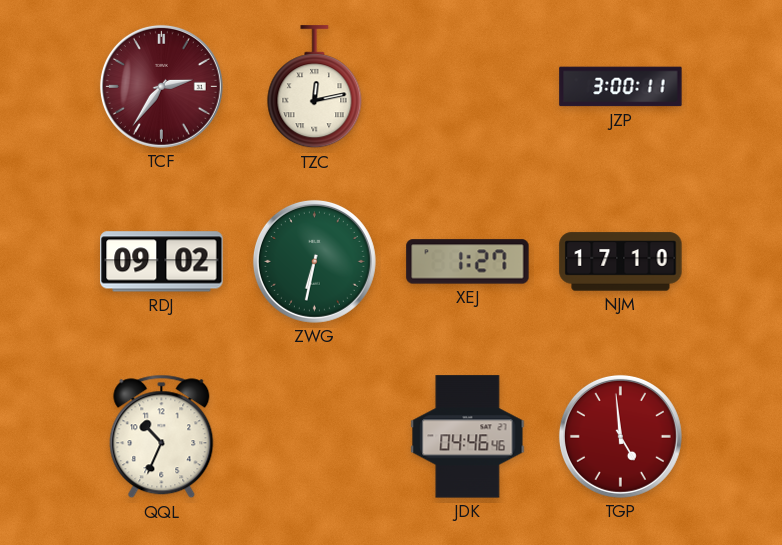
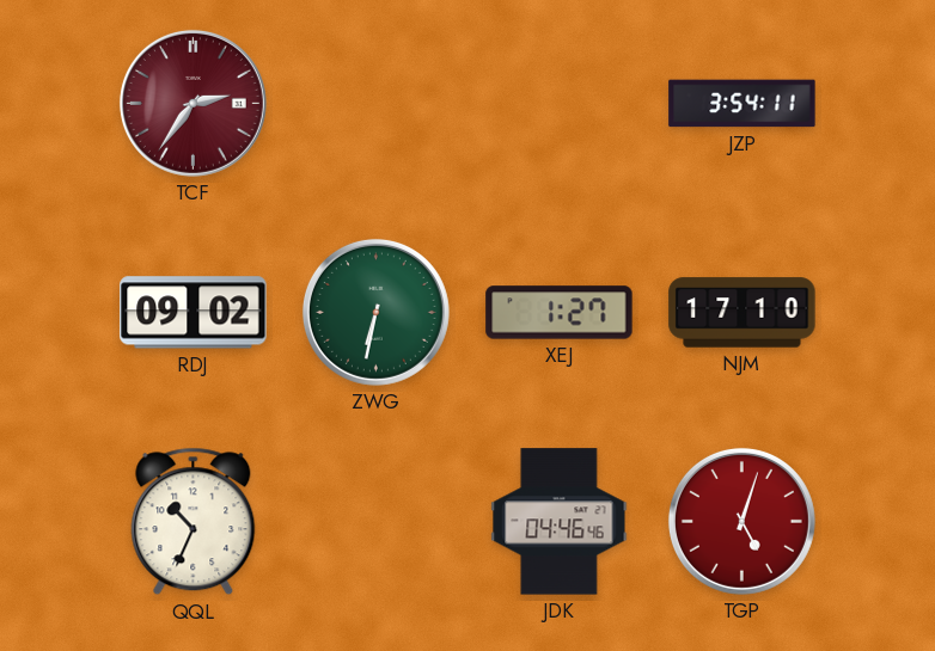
TZC: 12:13 -> none (315, 87)
JZP: 3:00 -> 3:54 (742, 104)
TGP: 4:59 -> 5:03 (741, 521)
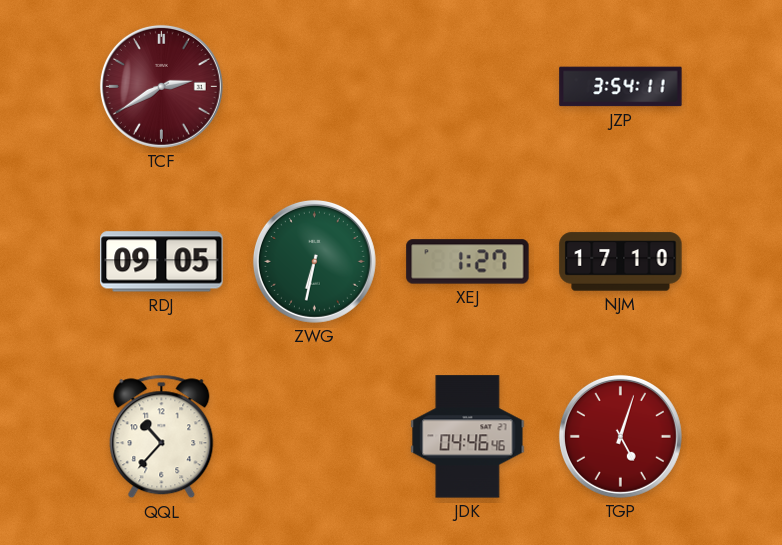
TCF: 2:36 -> 2:40 (161, 86)
RDJ: 09:02 -> 09:05 (162, 262)
QQL: 10:34 -> 10:37 (162, 437)
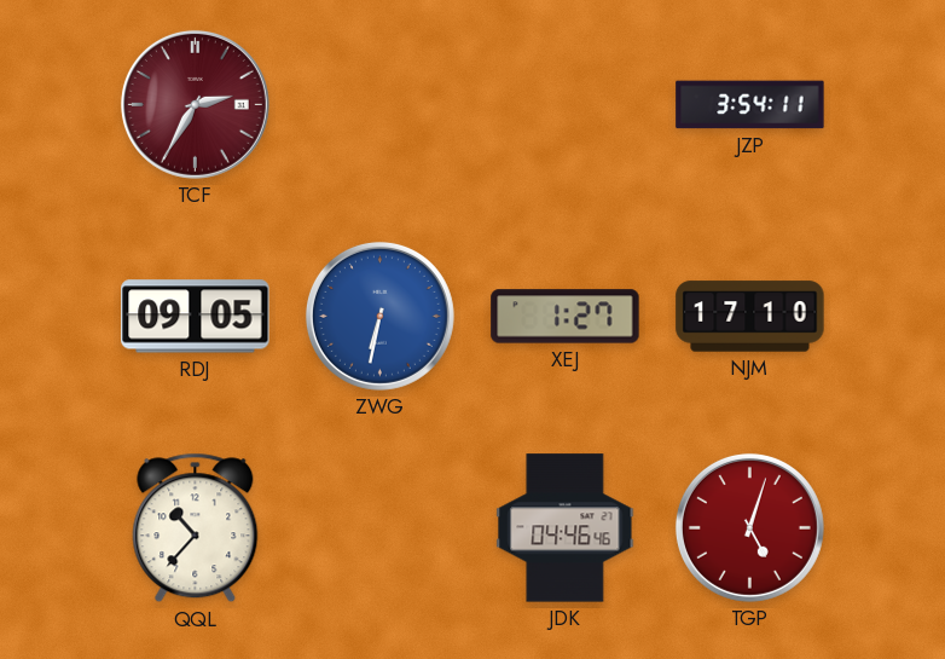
TCF: 2:40 -> 2:35 (195, 104)
ZWG dial: green -> blue (379, 316)
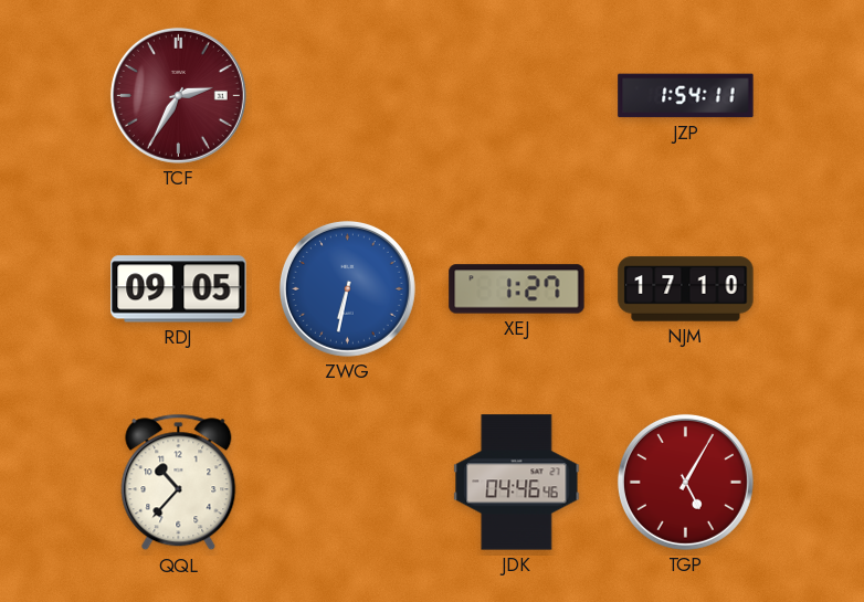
JZP: 3:54 -> 1:54 (686, 96)
TGP: 5:03 -> 5:05 (685, 482)
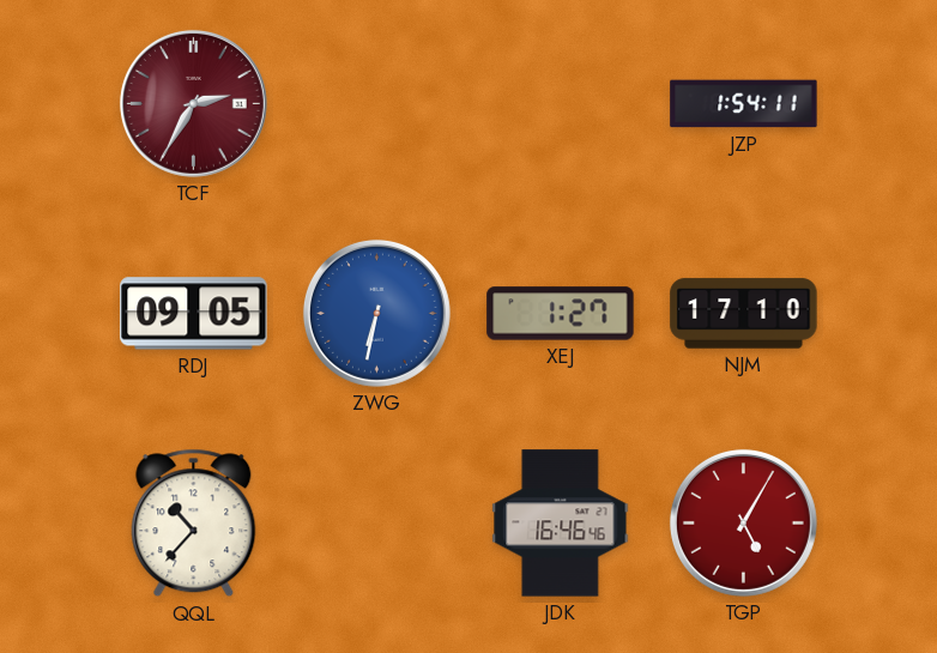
JDK: 04:46 -> 16:46 (561, 524)
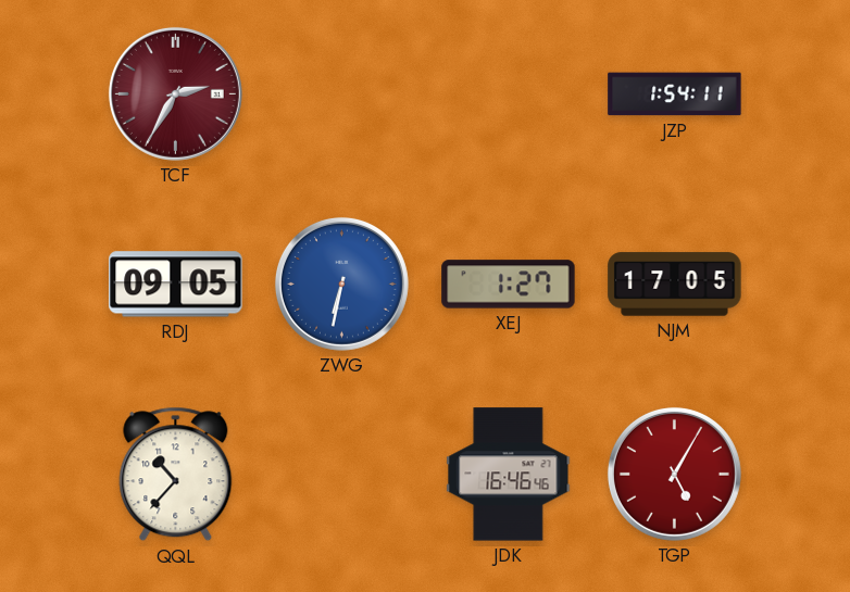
NJM: 17:10 -> 17:05 (675, 285)
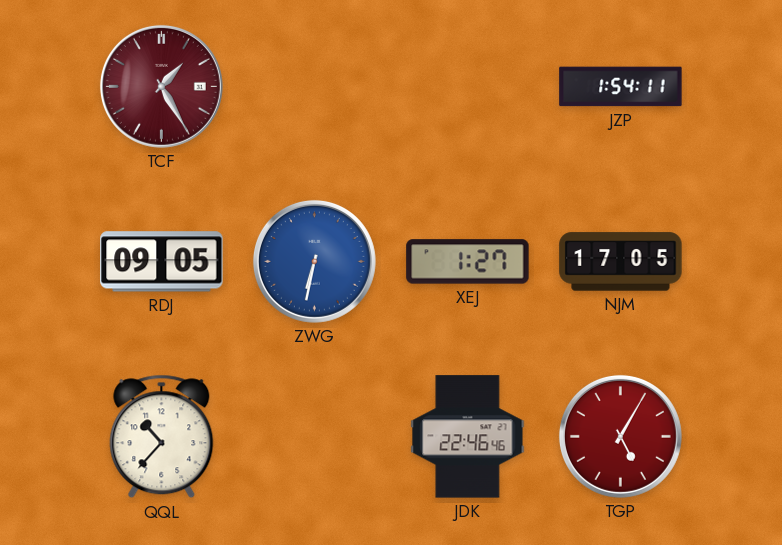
TCF: 2:35 -> 1:25 (161, 86)
JDK: 16:46 -> 22:46 (468, 437)
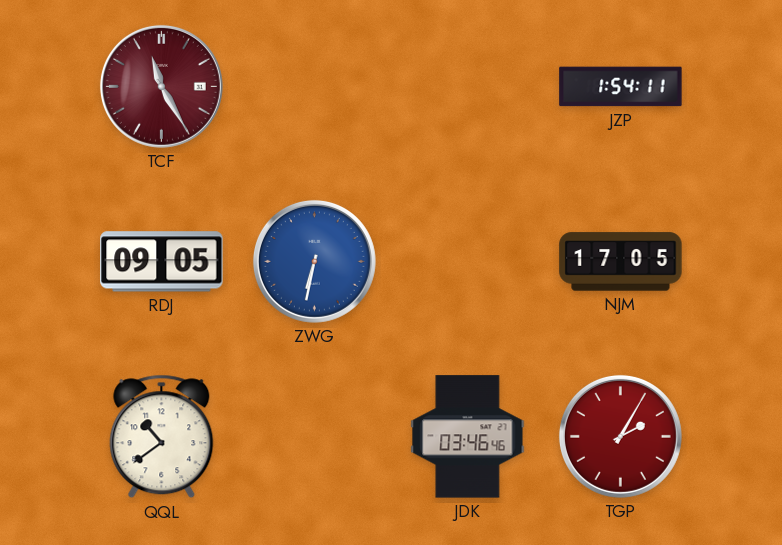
TCF: 1:25 -> 11:25 (161, 86)
XEJ: 1:27 -> none (468, 262)
QQL: 10:37 -> 10:39 (162, 437)
JDK: 22:46 -> 03:46 (468, 437)
TGP: 5:05 -> 2:05 (620, 436)
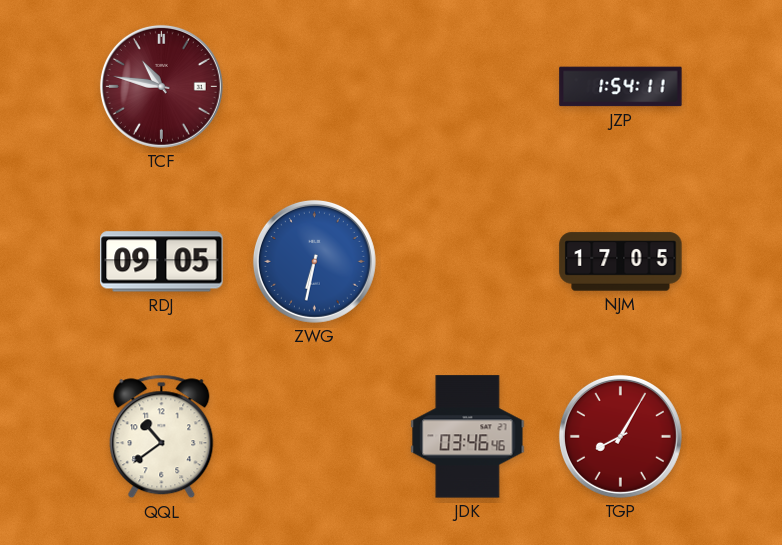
TCF: 11:25 -> 10:47 (161, 86)
TGP: 2:05 -> 8:05 (620, 436)
